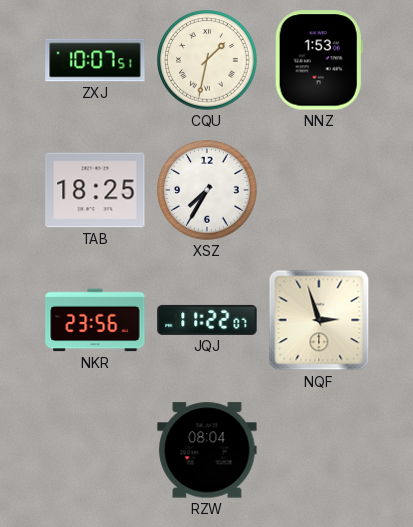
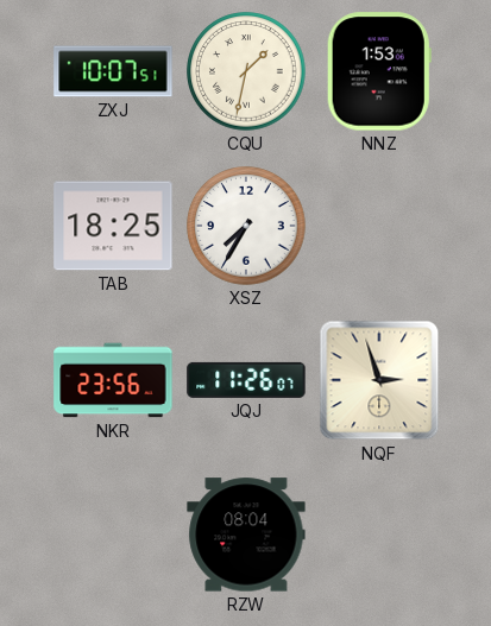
JQJ: 11:22 -> 11:26 (246, 380)
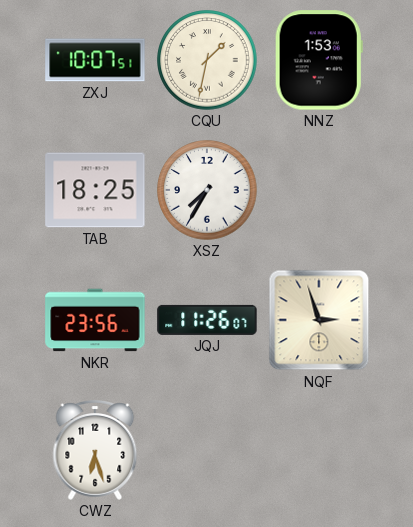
CWZ: none -> 6:27 (95, 451)
RZW: 08:04 -> none (246, 535)
